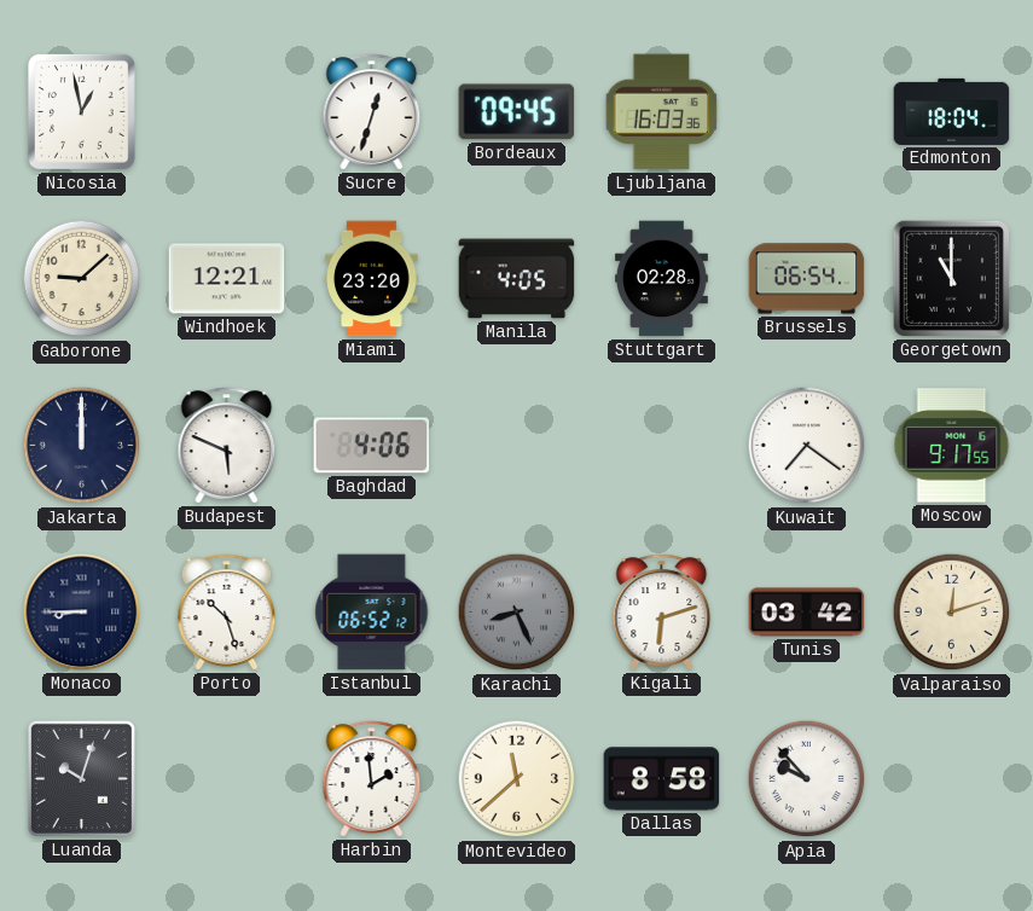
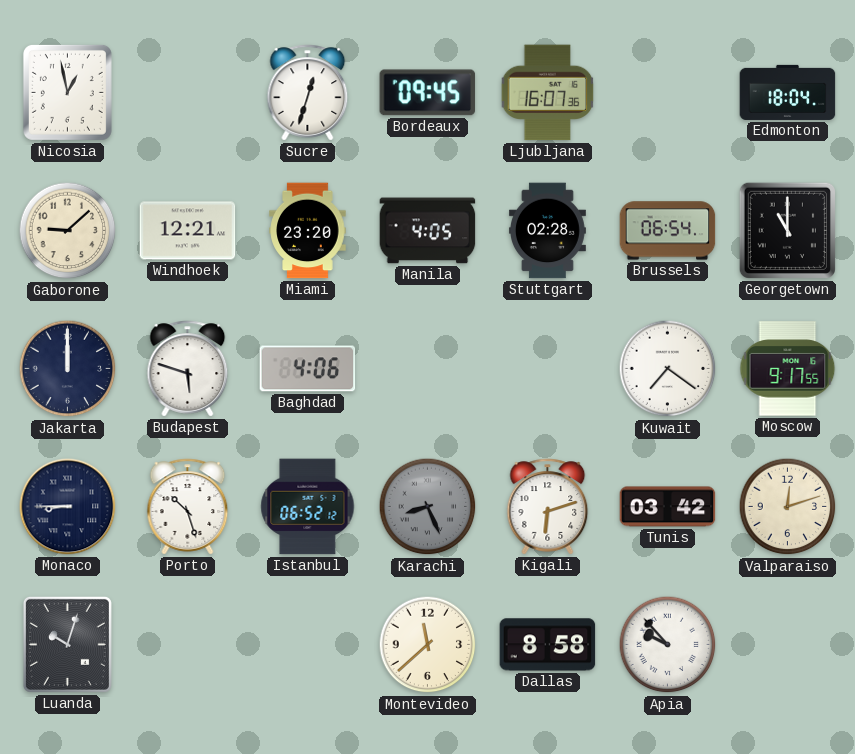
Ljubljana: 16:03 -> 16:07 (548, 93)
Budapest: 5:49 -> 5:48 (188, 369)
Harbin: 1:59 -> none (372, 779)
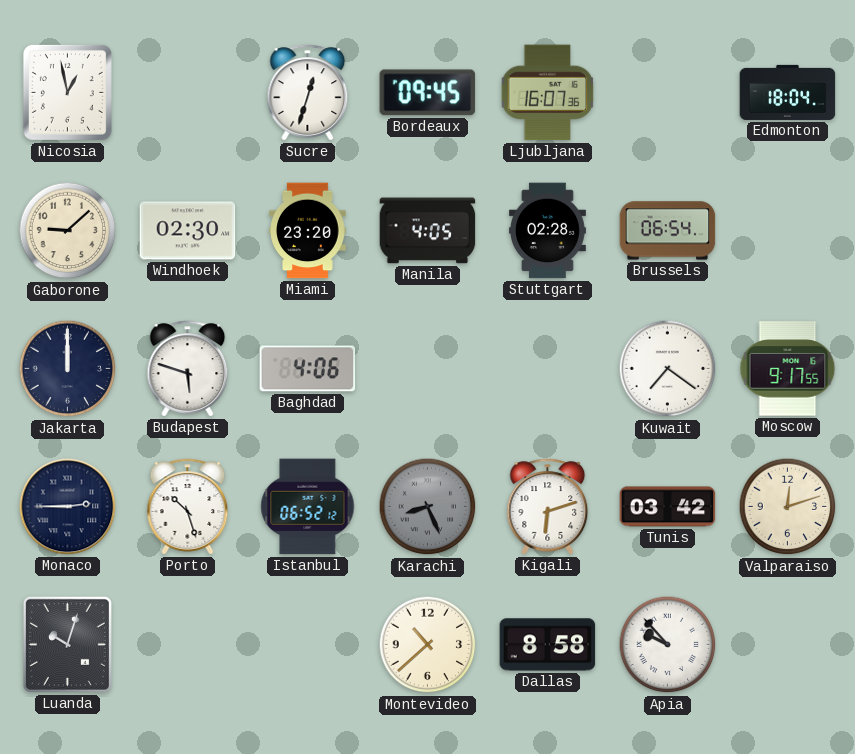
Windhoek: 12:21 -> 02:30 (188, 231)
Georgetown: 11:00 -> none (787, 230)
Monaco: 8:45 -> 2:45 (68, 507)
Montevideo: 11:38 -> 10:38 (428, 645)
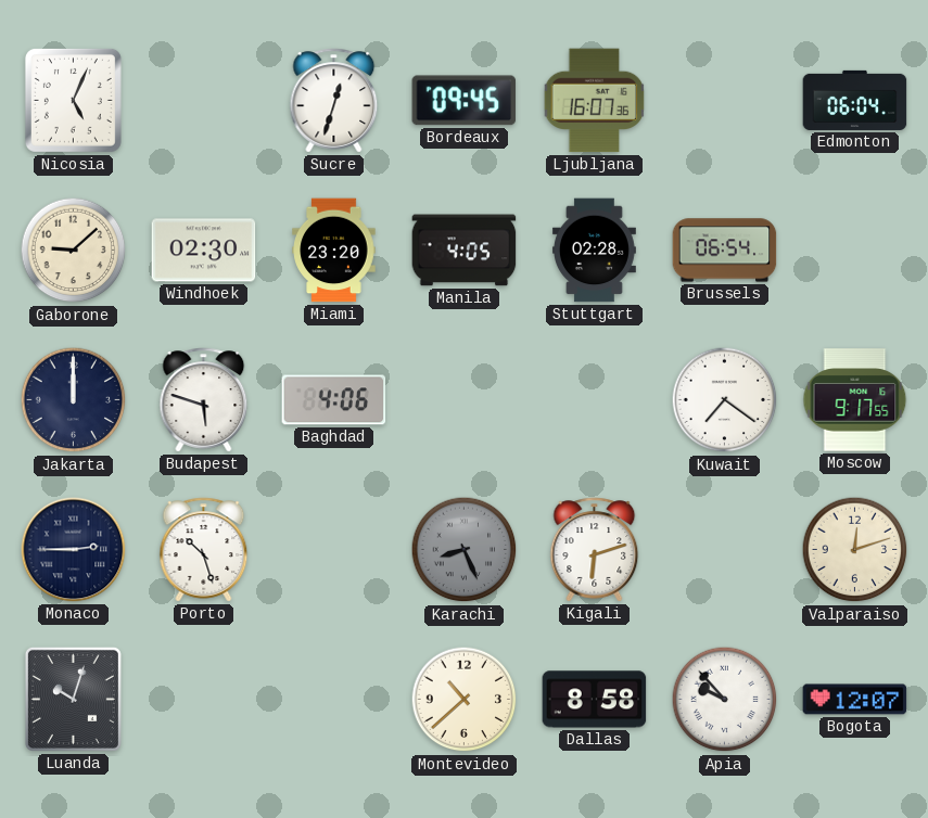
Nicosia: 12:58 -> 5:04 (73, 100)
Edmonton: 18:04 -> 06:04 (855, 100)
Istanbul: 06:52 -> none (308, 507)
Tunis: 03:42 -> none (668, 507)
Bogota: none -> 12:07 (855, 700)
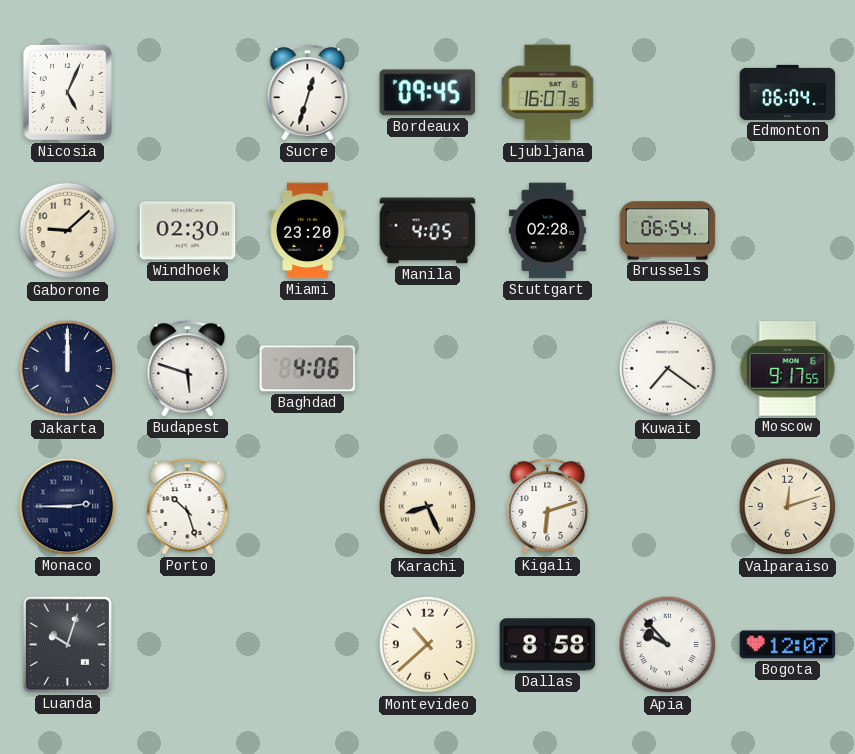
Karachi dial: grey -> cream (428, 507)
